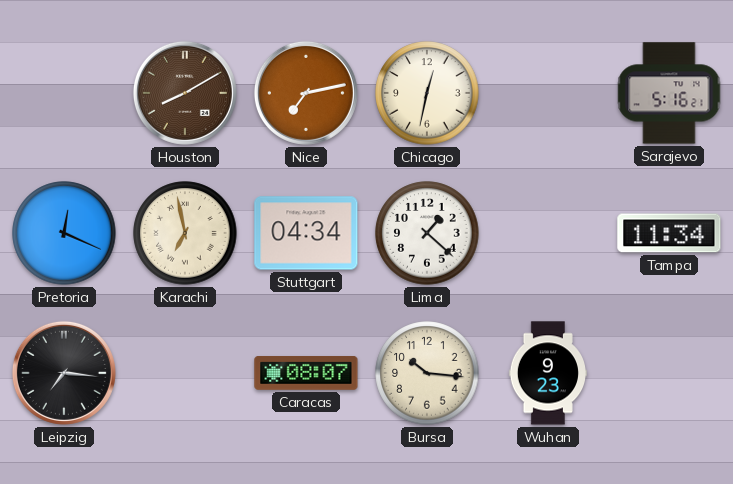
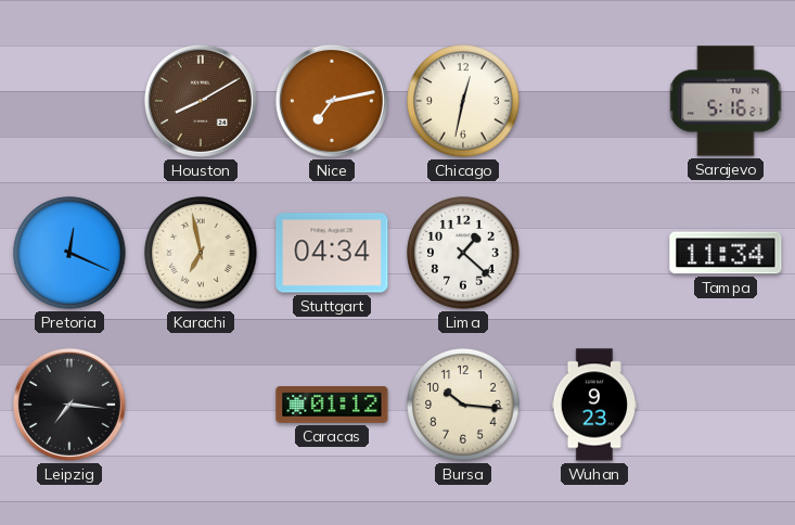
Caracas: 08:07 -> 01:12 (332, 406)
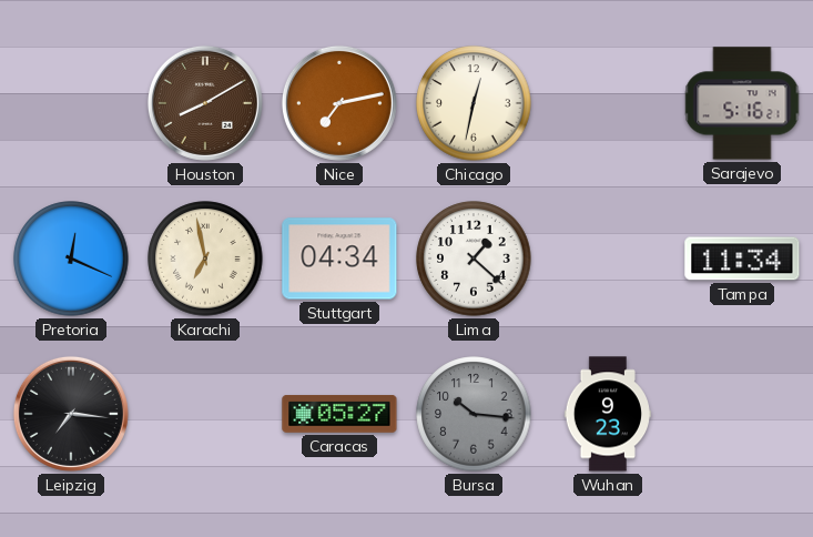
Caracas: 01:12 -> 05:27 (339, 415)
Bursa dial: cream -> grey (474, 414)
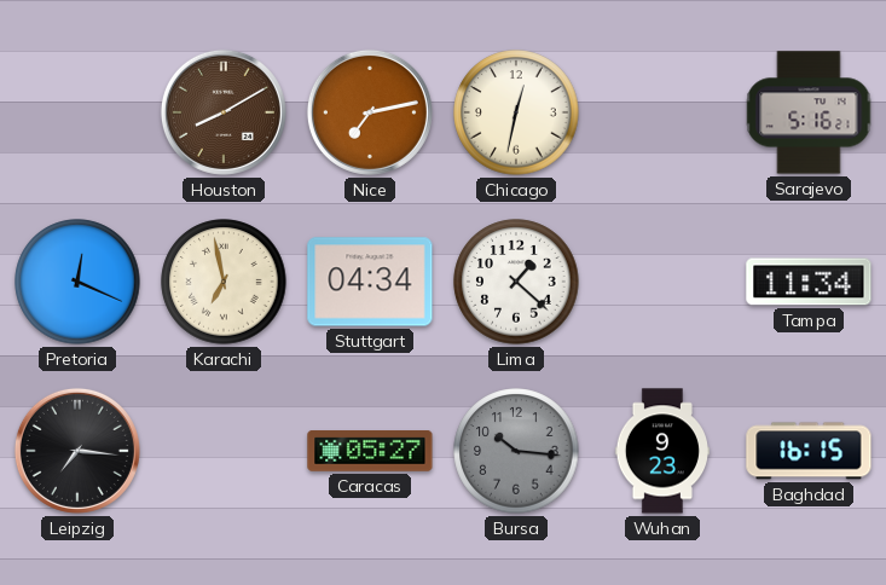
Baghdad: none -> 16:15 (809, 451)
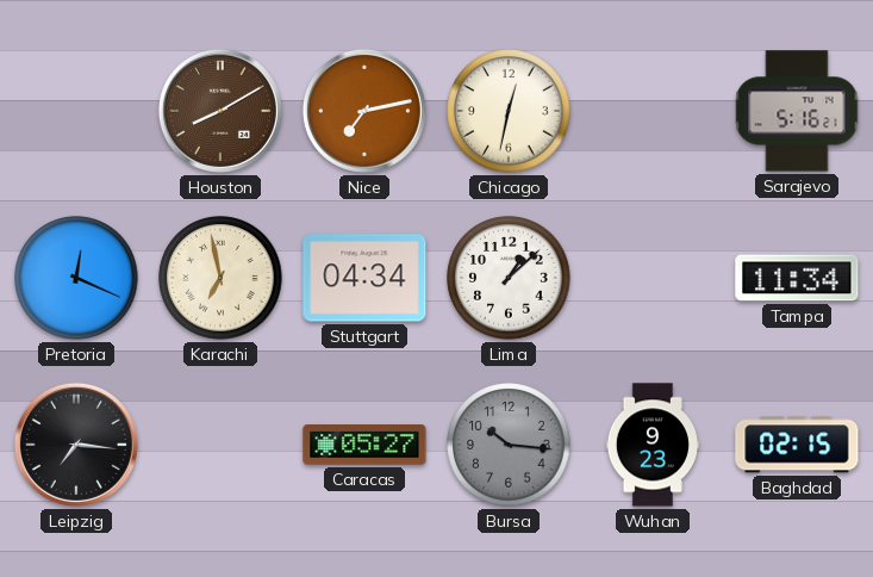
Lima: 1:22 -> 1:08 (509, 278)
Baghdad: 16:15 -> 02:15 (797, 445)
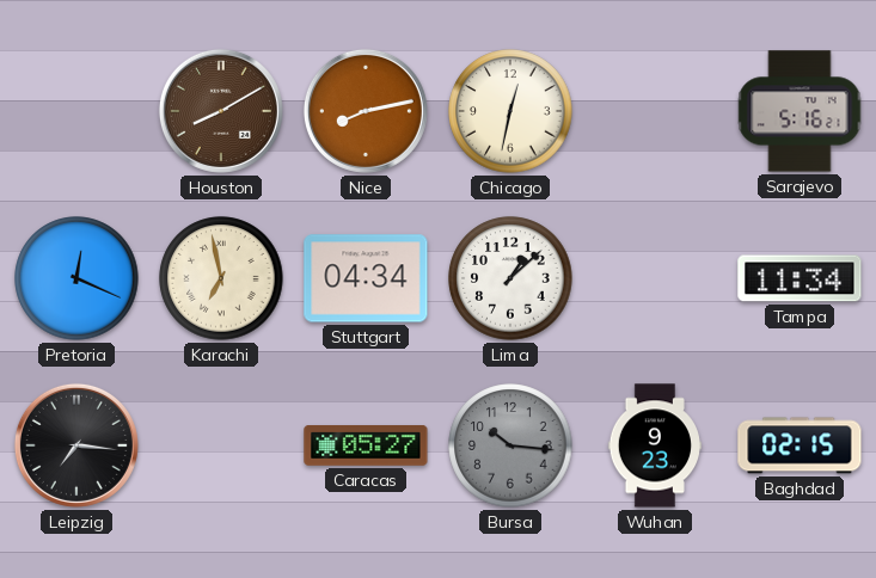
Nice: 7:13 -> 8:13 (366, 111)
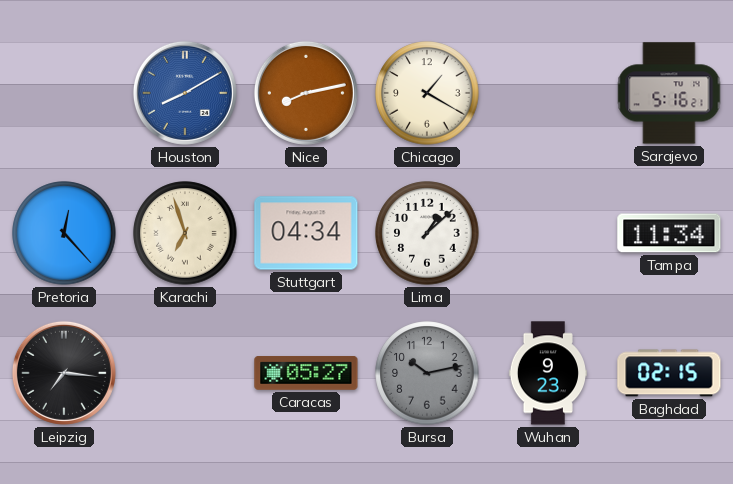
Houston dial: brown -> blue (185, 93)
Chicago: 12:32 -> 1:20 (427, 93)
Pretoria: 12:19 -> 12:23 (64, 233)
Karachi: 6:58 -> 6:57 (185, 233)
Bursa: 10:16 -> 10:13 (427, 373)
